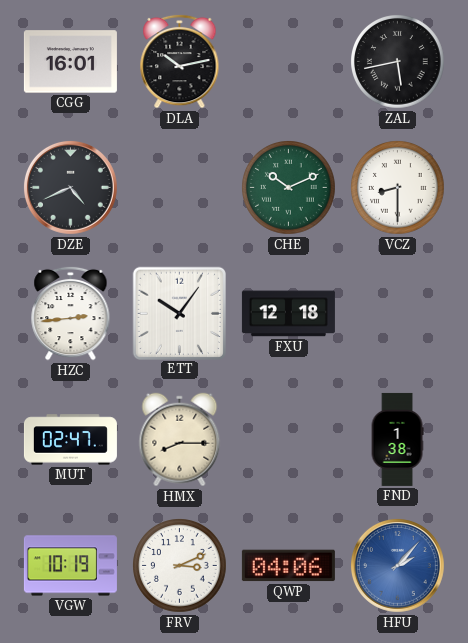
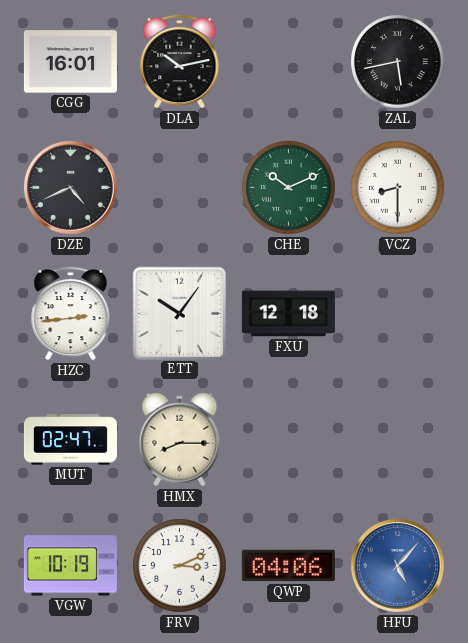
FND: 1:38 -> none (397, 439)
HFU: 2:07 -> 5:07 (397, 565)
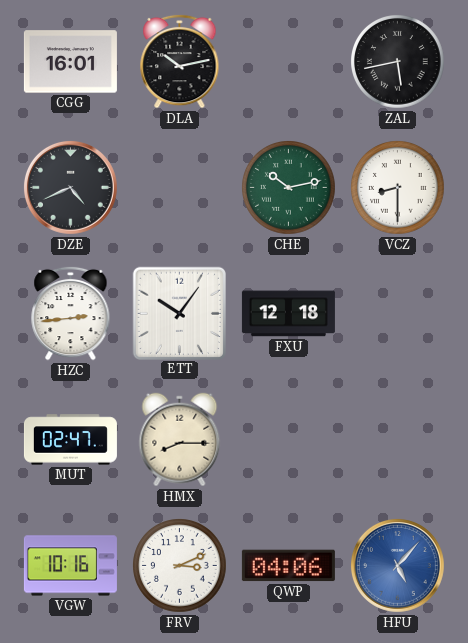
CHE: 10:11 -> 10:13 (289, 188)
VGW: 10:19 -> 10:16 (70, 566)
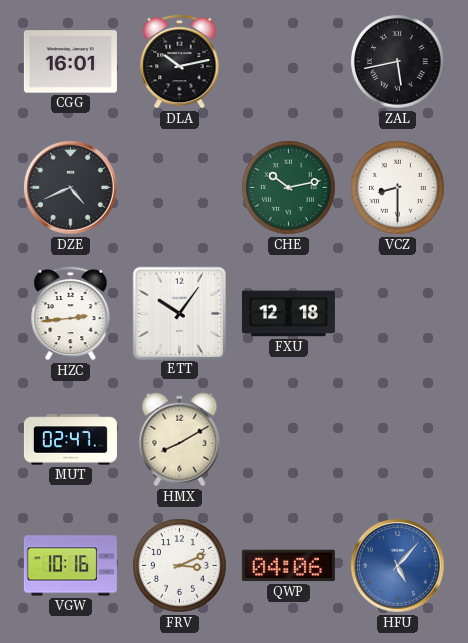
HMX: 8:15 -> 8:10 (180, 440)
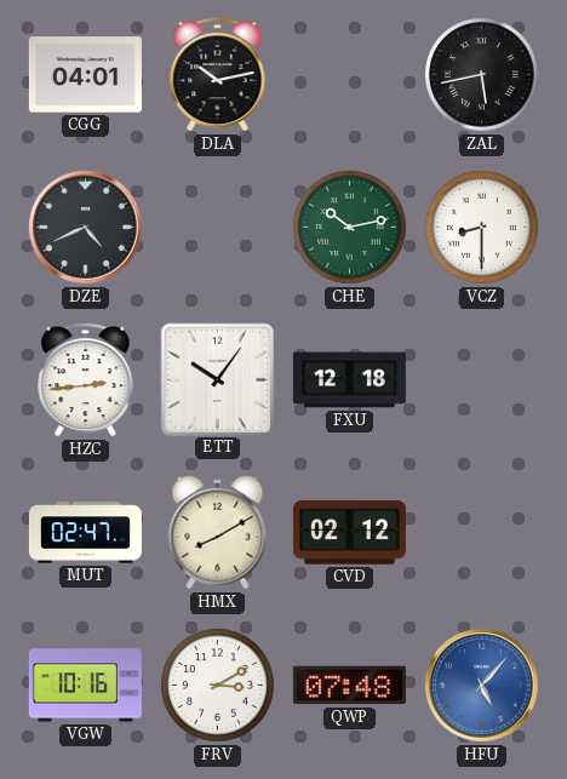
CGG: 16:01 -> 04:01 (85, 75)
CVD: none -> 02:12 (349, 533)
FRV: 3:11 -> 3:10 (218, 686)
QWP: 04:06 -> 07:48 (349, 686)
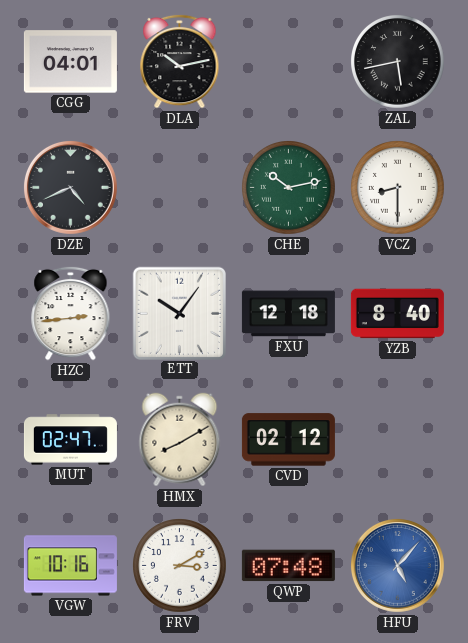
YZB: none -> 8:40 (397, 314)
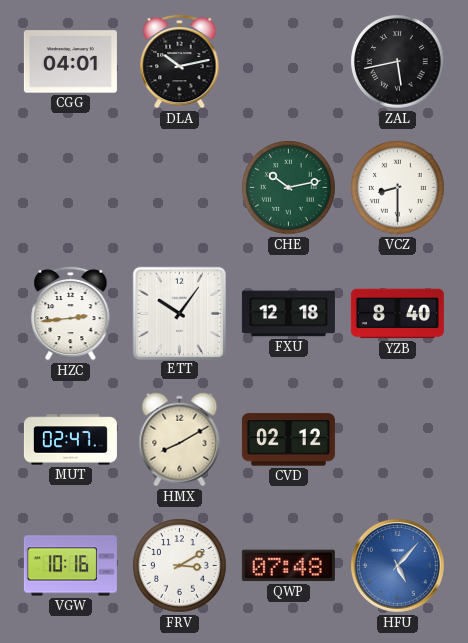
DZE: 4:41 -> none (70, 187)
